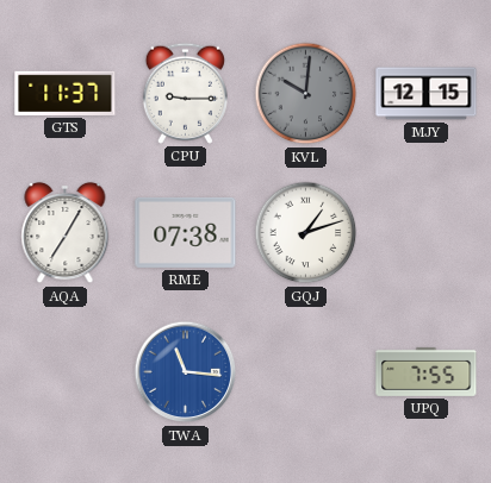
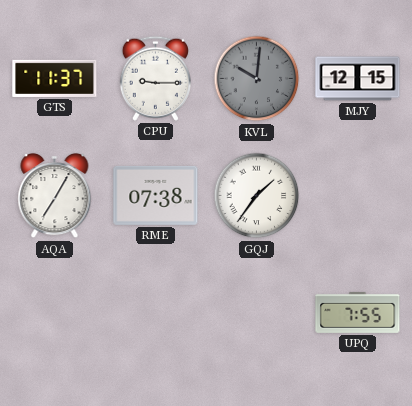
GQJ: 1:12 -> 1:36 (257, 196)
TWA: 11:16 -> none (186, 372)
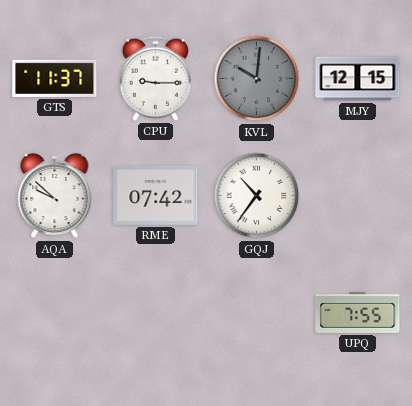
AQA: 7:05 -> 9:52 (55, 196)
RME: 07:38 -> 07:42 (156, 195)
GQJ: 1:36 -> 10:36 (257, 196)
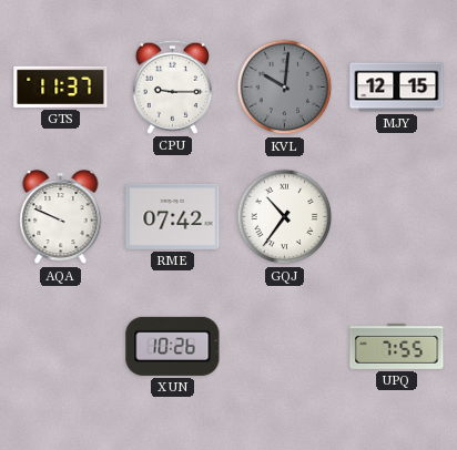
AQA: 9:52 -> 9:49 (61, 217)
XUN: none -> 10:26 (173, 346)
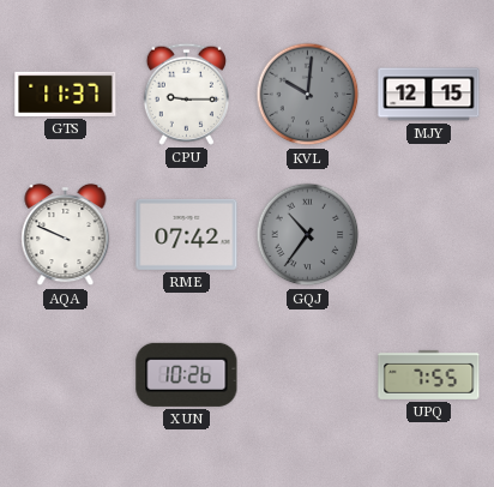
GQJ dial: white -> grey (308, 235)
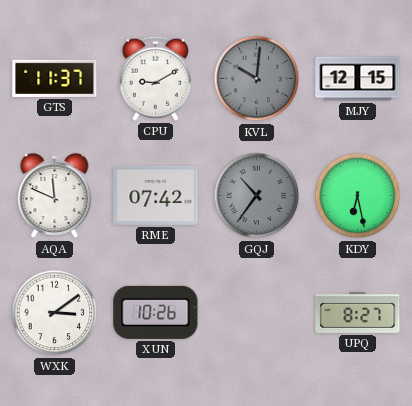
CPU: 9:15 -> 9:10 (155, 78)
AQA: 9:49 -> 11:49 (55, 196)
KDY: none -> 6:28 (358, 196)
WXK: none -> 3:09 (55, 313)
UPQ: 7:55 -> 8:27 (358, 312)
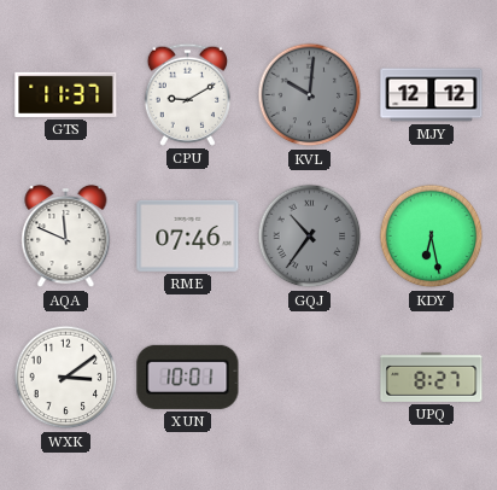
MJY: 12:15 -> 12:12 (432, 95)
RME: 07:42 -> 07:46 (188, 235)
XUN: 10:26 -> 10:01 (188, 377)
